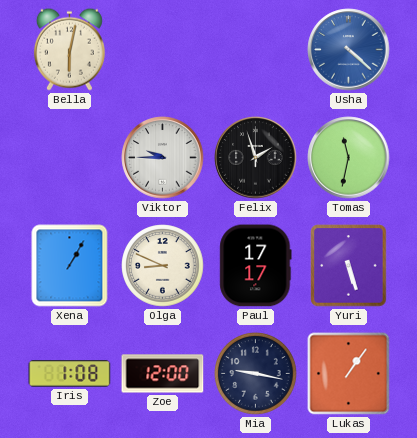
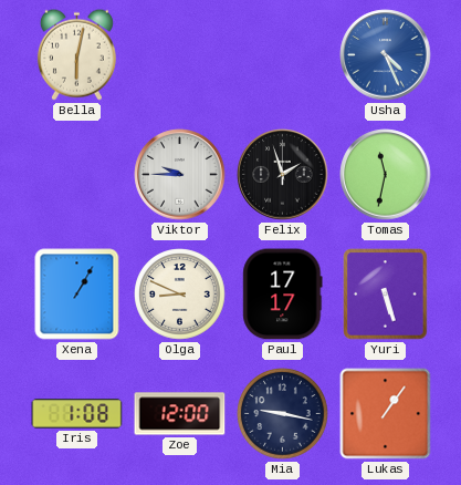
Usha: 4:22 -> 4:26 (386, 55)
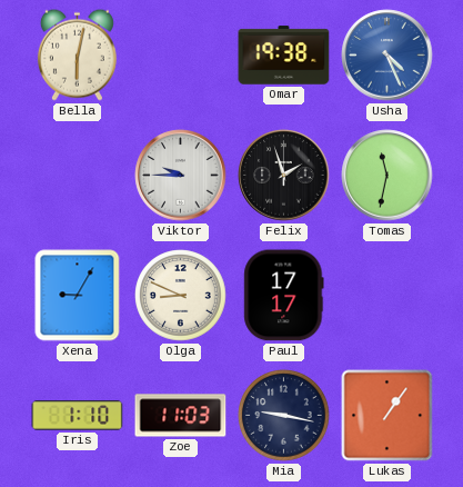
Omar: none -> 19:38 (284, 56)
Xena: 1:05 -> 9:05 (78, 296)
Yuri: 5:27 -> none (386, 295)
Iris: 1:08 -> 1:10 (78, 416)
Zoe: 12:00 -> 11:03 (181, 416)
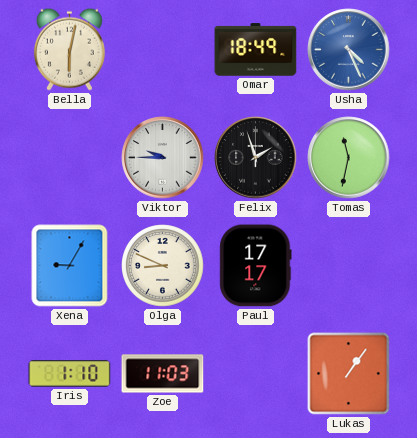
Omar: 19:38 -> 18:49 (256, 50)
Mia: 9:17 -> none (284, 416)
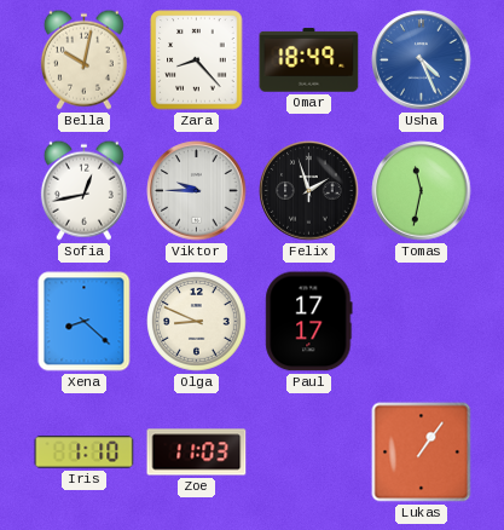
Bella: 6:02 -> 10:02 (83, 59)
Zara: none -> 8:23 (197, 61)
Sofia: none -> 12:43 (83, 190)
Xena: 9:05 -> 8:22 (85, 322)
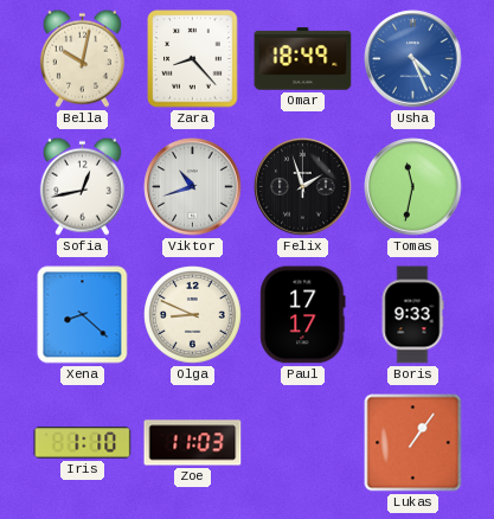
Viktor: 9:45 -> 10:42 (193, 187)
Boris: none -> 9:33 (412, 315)
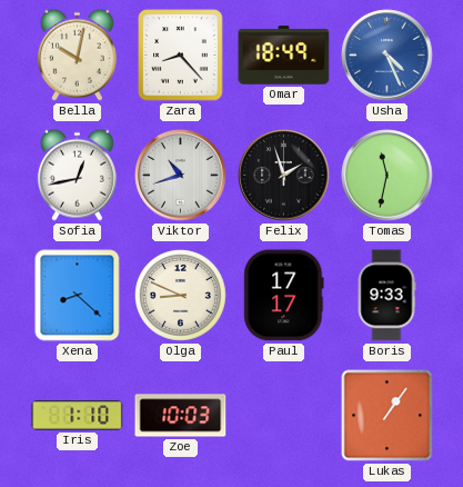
Zoe: 11:03 -> 10:03 (181, 416)
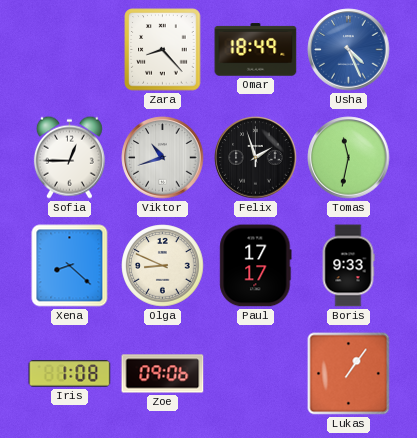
Bella: 10:02 -> none (77, 54)
Sofia: 12:43 -> 12:45 (69, 157)
Iris: 1:10 -> 1:08 (70, 374)
Zoe: 10:03 -> 09:06 (163, 374)
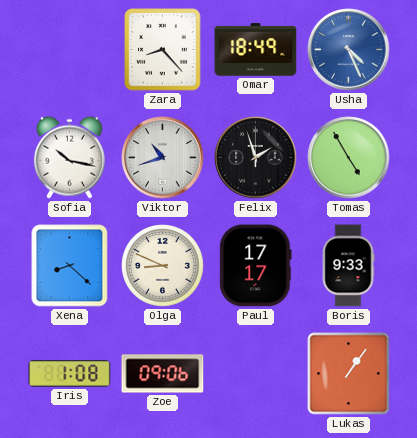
Sofia: 12:45 -> 10:17 (69, 157)
Tomas: 11:32 -> 4:55 (349, 158)
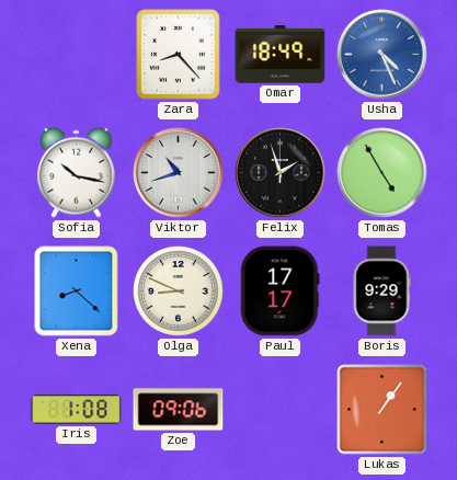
Boris: 9:33 -> 9:29 (381, 292)
